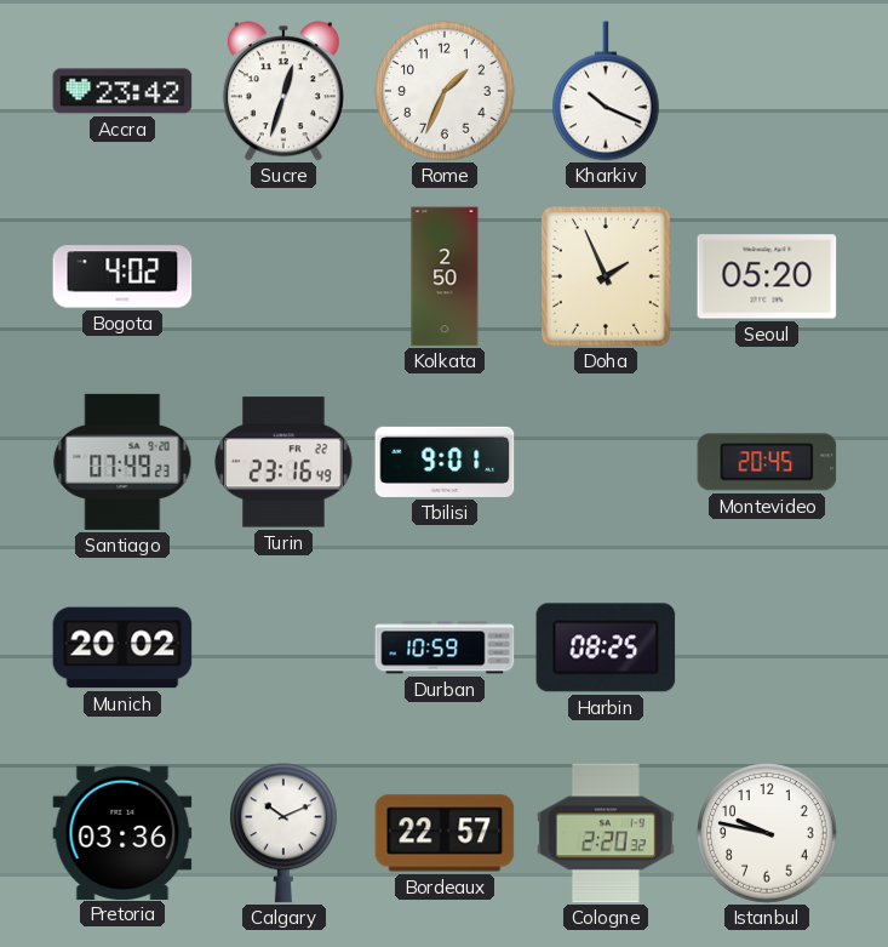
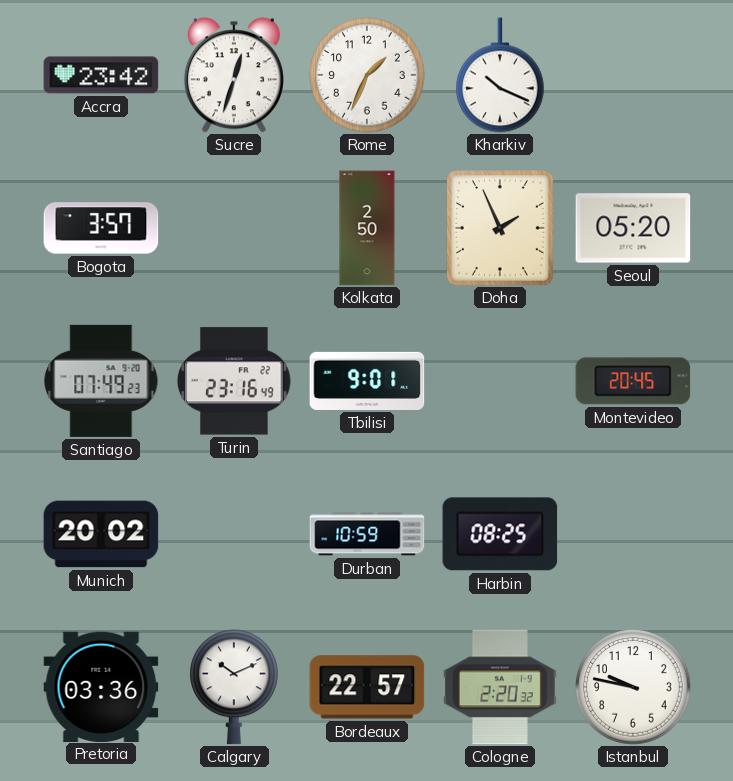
Bogota: 4:02 -> 3:57 (101, 228)
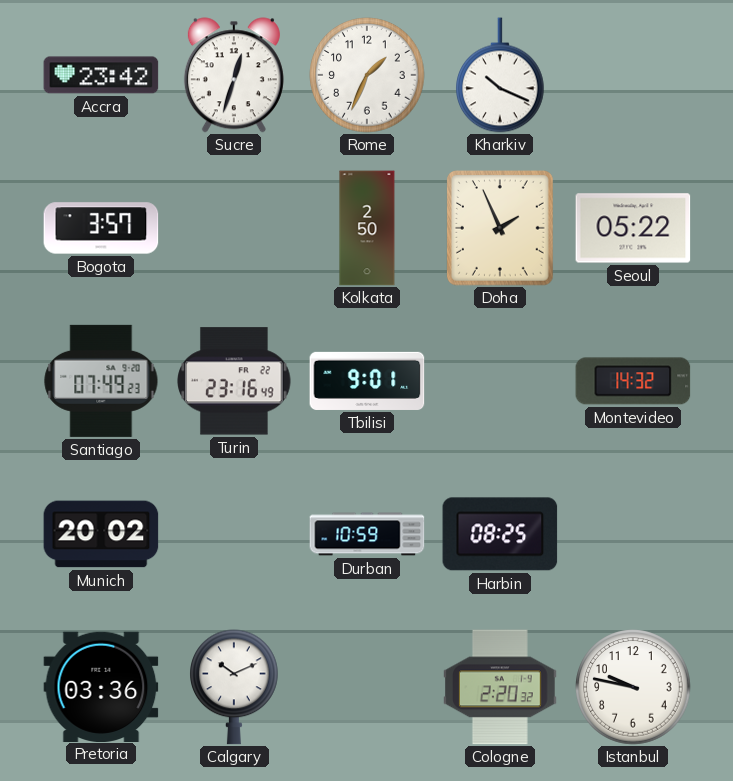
Seoul: 05:20 -> 05:22 (633, 228)
Montevideo: 20:45 -> 14:32 (633, 381)
Bordeaux: 22:57 -> none (367, 687)
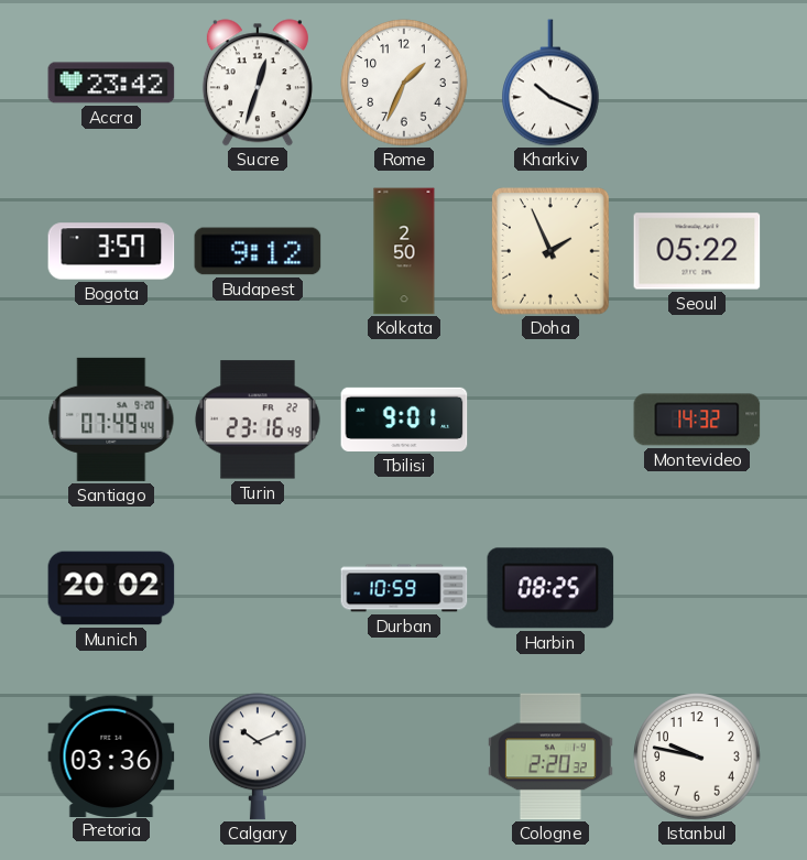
Budapest: none -> 9:12 (258, 251)
Santiago: 07:49:23 -> 07:49:44 (111, 420)
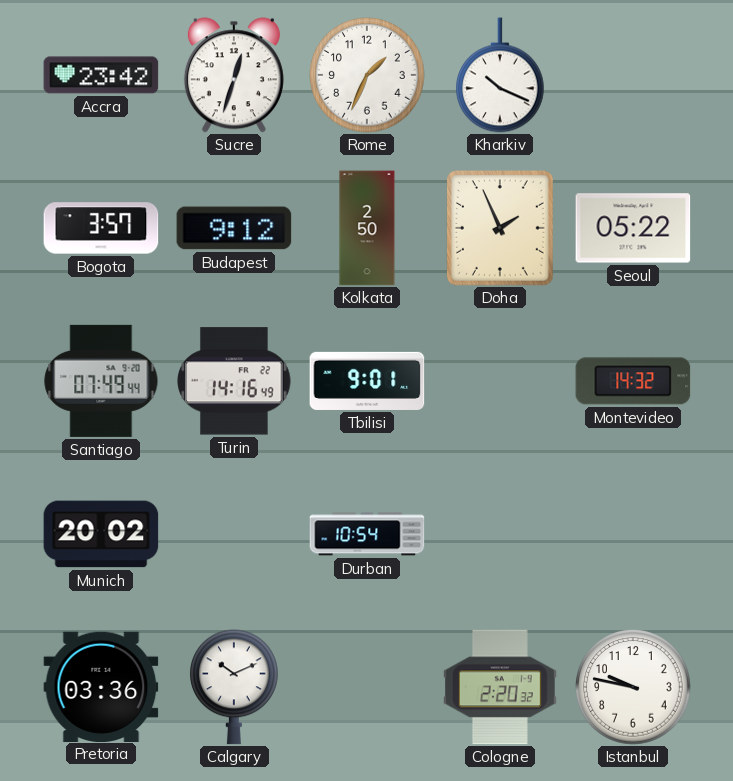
Turin: 23:16 -> 14:16 (234, 381)
Durban: 10:59 -> 10:54 (367, 534)
Harbin: 08:25 -> none (550, 588)
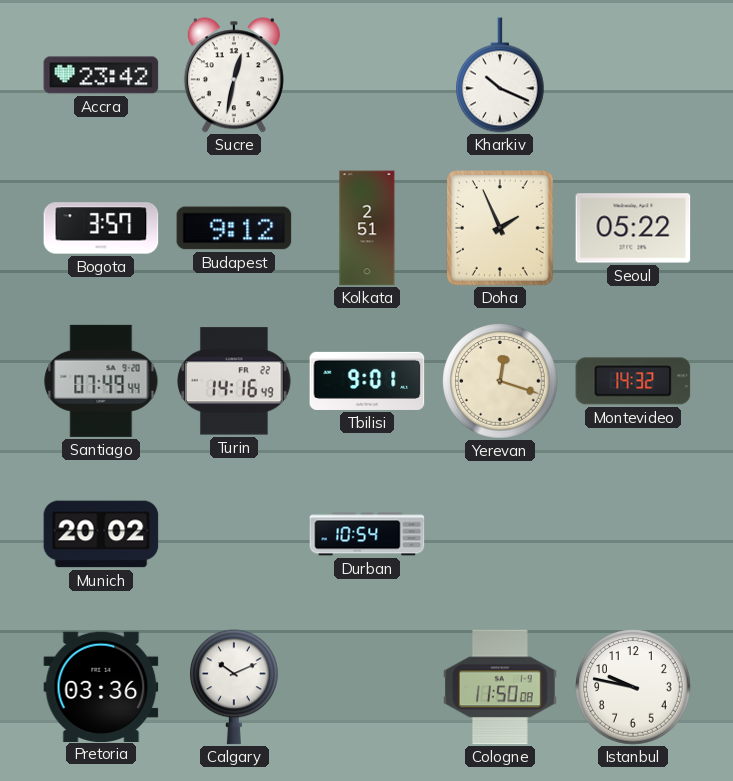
Sucre: 12:33 -> 12:32 (234, 75)
Rome: 1:34 -> none (367, 75)
Kolkata: 2:50 -> 2:51 (367, 228)
Yerevan: none -> 12:18 (500, 381)
Cologne: 2:20 -> 11:50 (501, 687)
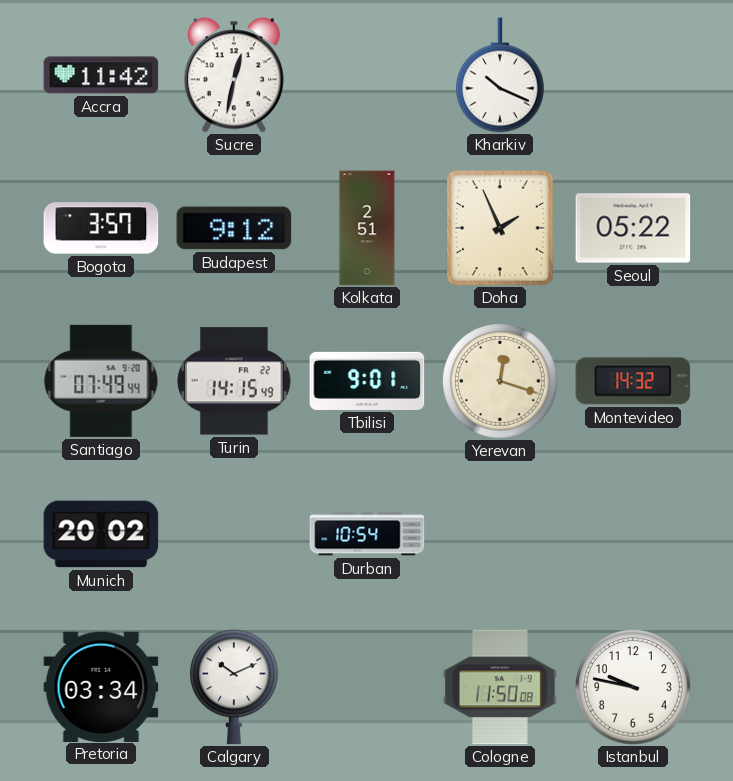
Accra: 23:42 -> 11:42 (101, 75)
Turin: 14:16 -> 14:15 (234, 381)
Pretoria: 03:36 -> 03:34 (101, 686)
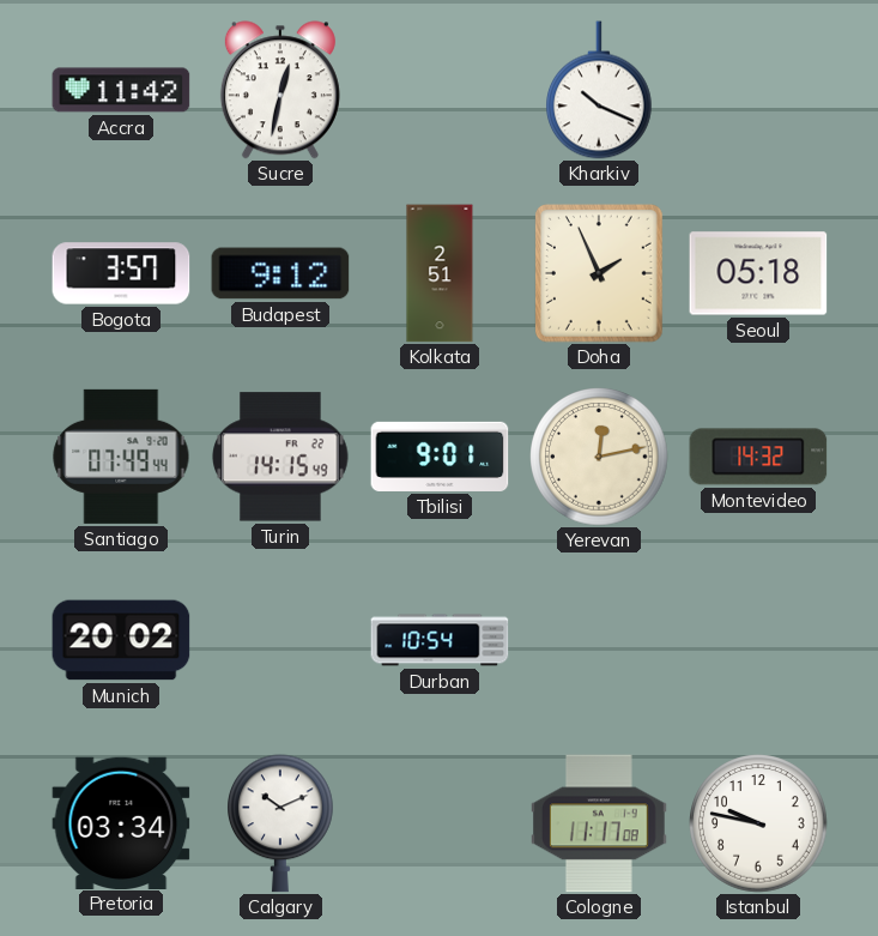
Seoul: 05:22 -> 05:18 (758, 273)
Yerevan: 12:18 -> 12:13 (599, 457)
Cologne: 11:50 -> 11:17 (600, 823)
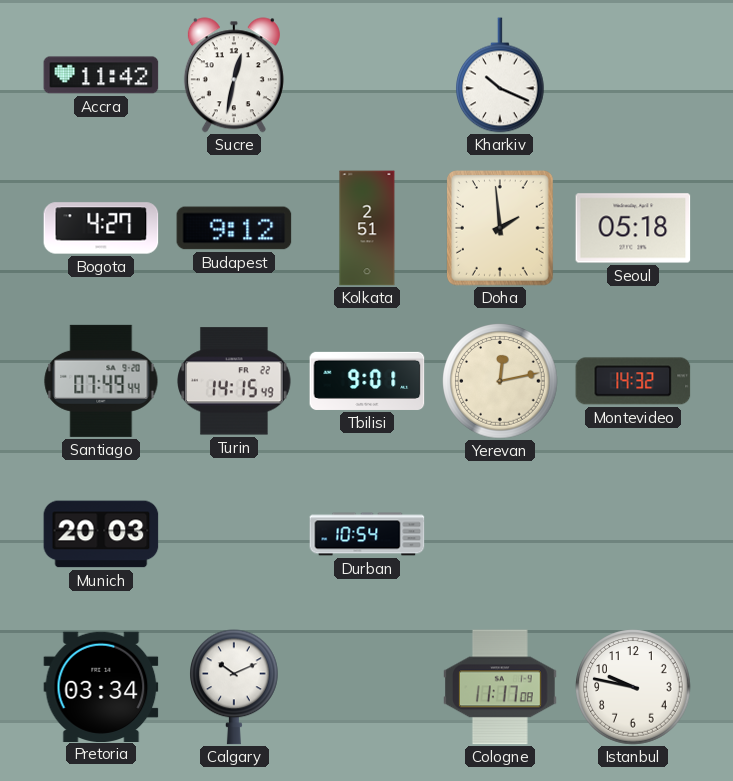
Bogota: 3:57 -> 4:27 (101, 228)
Doha: 1:56 -> 1:59 (501, 229)
Munich: 20:02 -> 20:03 (101, 534)
